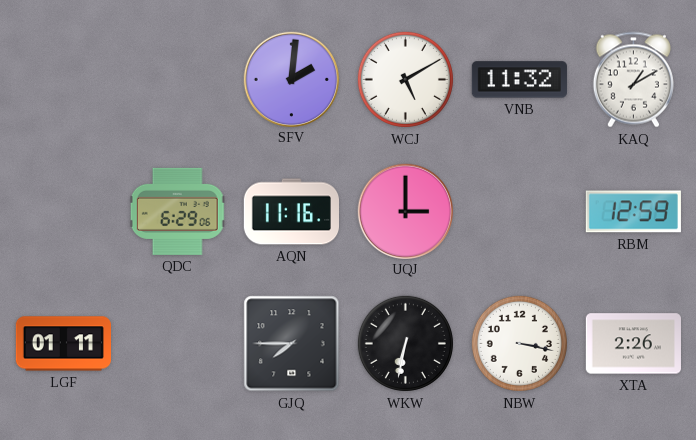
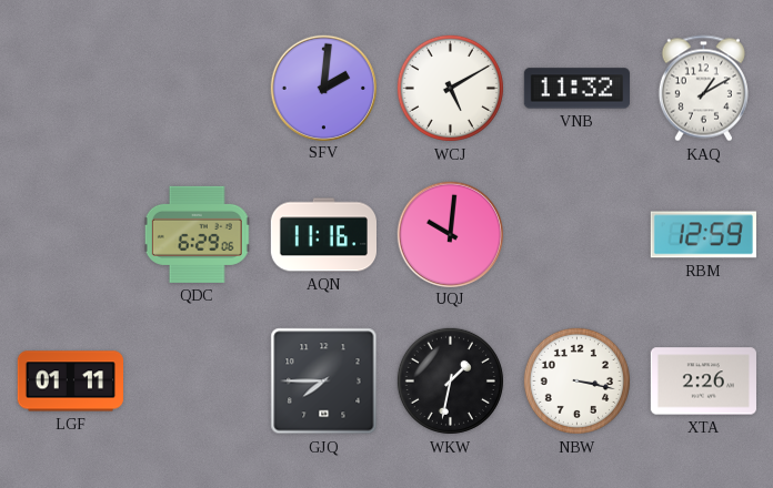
UQJ: 3:00 -> 10:01 (450, 234)
WKW: 6:32 -> 1:32 (450, 380)
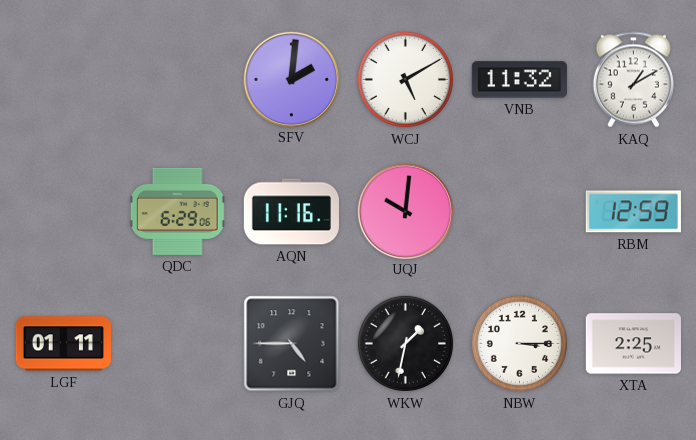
GJQ: 7:45 -> 4:45 (292, 344)
NBW: 3:17 -> 3:15 (519, 343)
XTA: 2:26 -> 2:25 (633, 344)
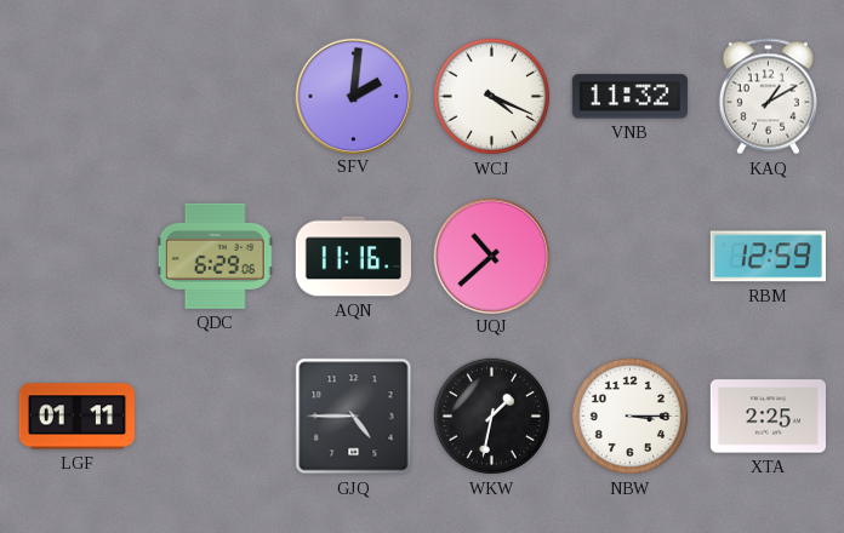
WCJ: 5:10 -> 4:19 (491, 96)
UQJ: 10:01 -> 10:38 (491, 256)
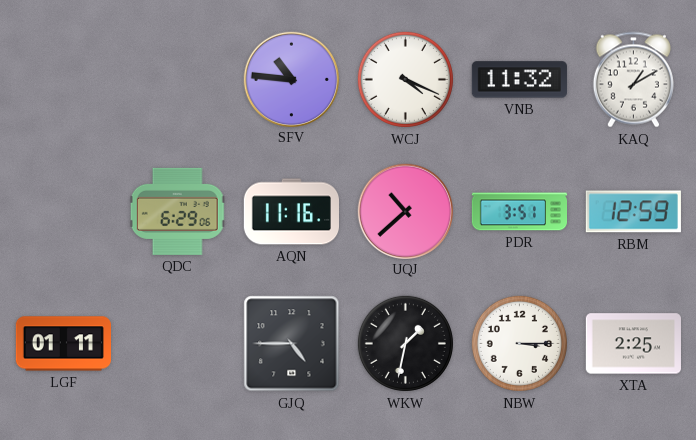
SFV: 2:01 -> 10:46 (291, 79)
PDR: none -> 3:51 (519, 212)
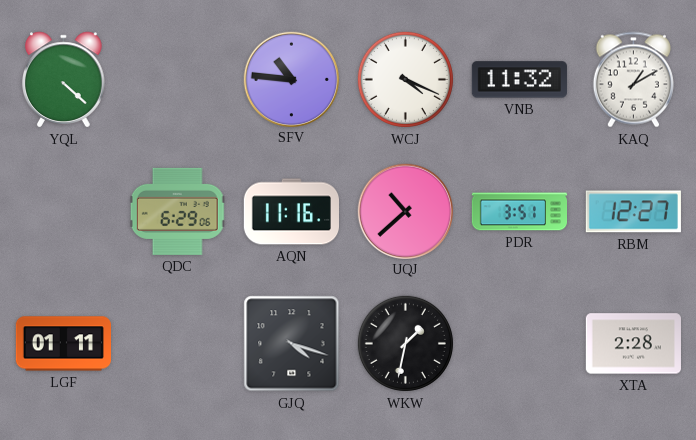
YQL: none -> 4:22 (64, 80)
RBM: 12:59 -> 12:27 (633, 212)
GJQ: 4:45 -> 4:18 (292, 344)
NBW: 3:15 -> none (519, 343)
XTA: 2:25 -> 2:28 (633, 344)
